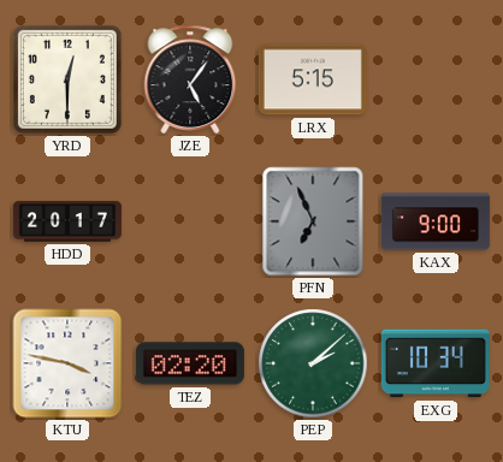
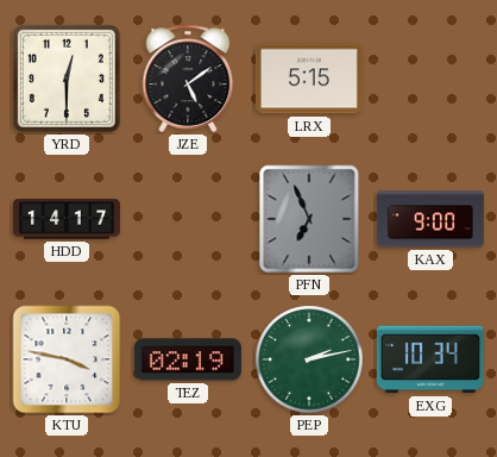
JZE: 5:06 -> 5:09 (188, 79)
HDD: 20:17 -> 14:17 (67, 219)
TEZ: 02:20 -> 02:19 (188, 359)
PEP: 2:08 -> 2:13 (309, 359)
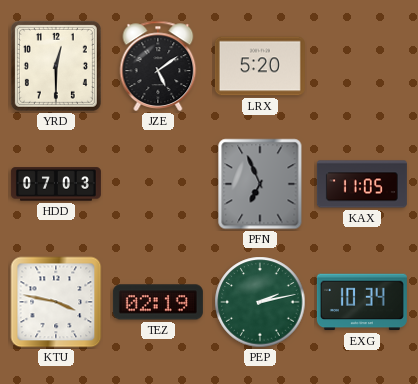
LRX: 5:15 -> 5:20 (260, 66)
HDD: 14:17 -> 07:03 (56, 184)
KAX: 9:00 -> 11:05 (362, 184)
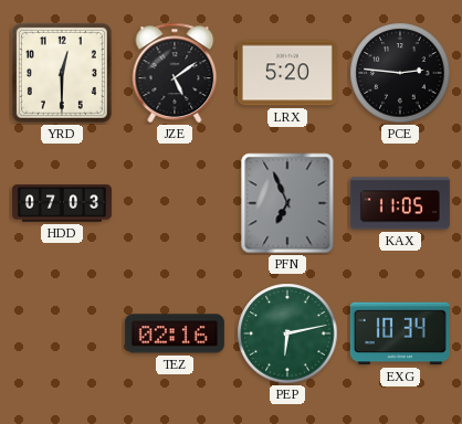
PCE: none -> 2:46 (400, 73)
KTU: 3:47 -> none (56, 302)
TEZ: 02:19 -> 02:16 (175, 333)
PEP: 2:13 -> 6:13 (287, 333)
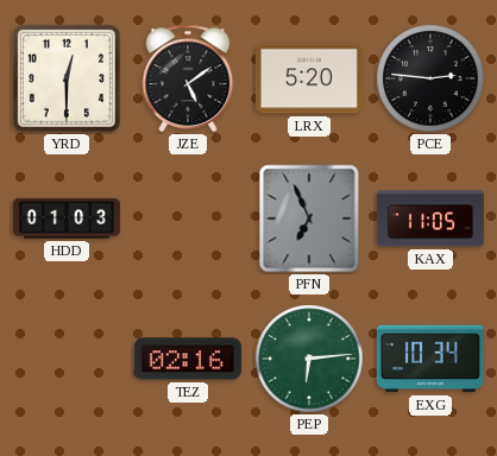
HDD: 07:03 -> 01:03 (67, 218)
PEP: 6:13 -> 6:14 (309, 359)
